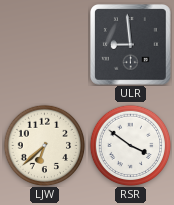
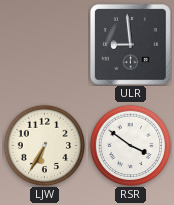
LJW: 6:38 -> 6:35 (44, 145)
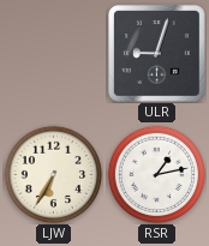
ULR: 8:59 -> 9:03 (157, 54)
RSR: 3:51 -> 1:13 (156, 174)
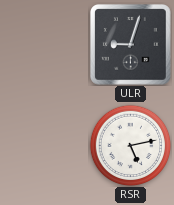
LJW: 6:35 -> none (53, 174)
RSR: 1:13 -> 5:13 (130, 145)
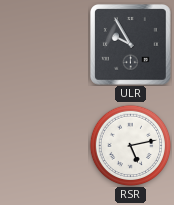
ULR: 9:03 -> 9:55 (131, 45)
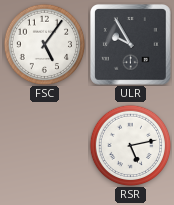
FSC: none -> 5:06 (44, 44)
